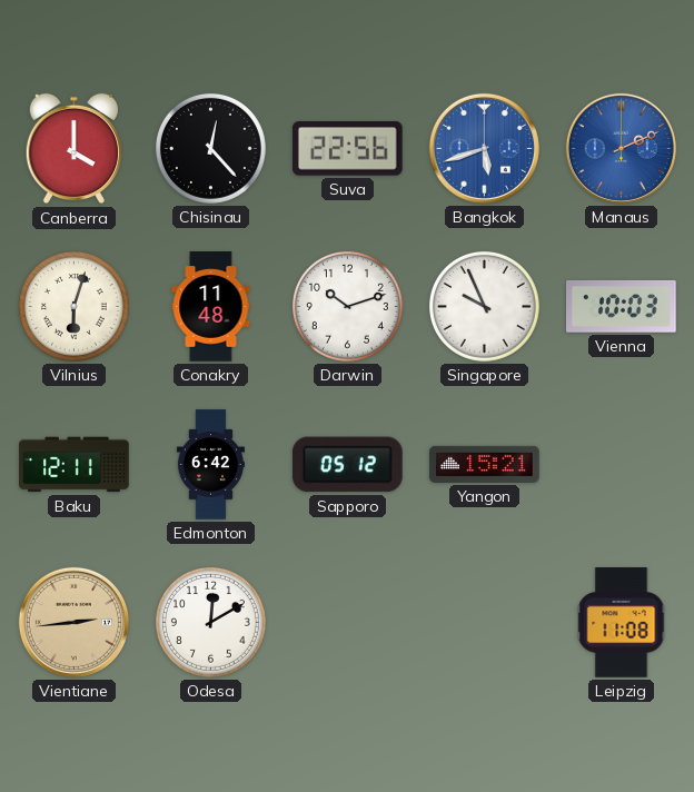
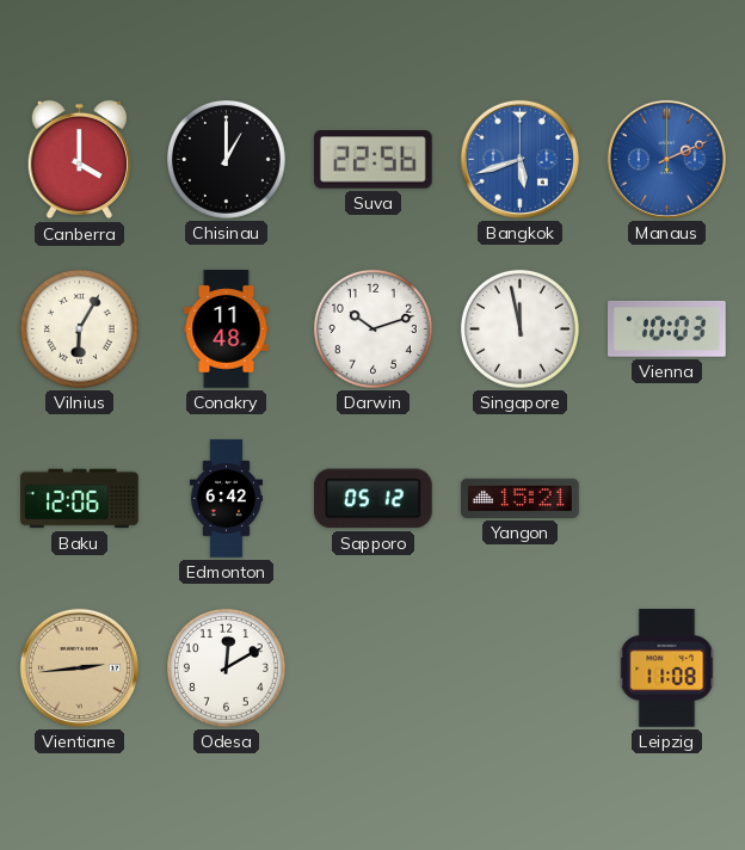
Chisinau: 12:23 -> 1:00 (226, 159)
Vilnius: 6:03 -> 6:05 (79, 328)
Singapore: 9:56 -> 11:58 (519, 328)
Baku: 12:11 -> 12:06 (80, 499)
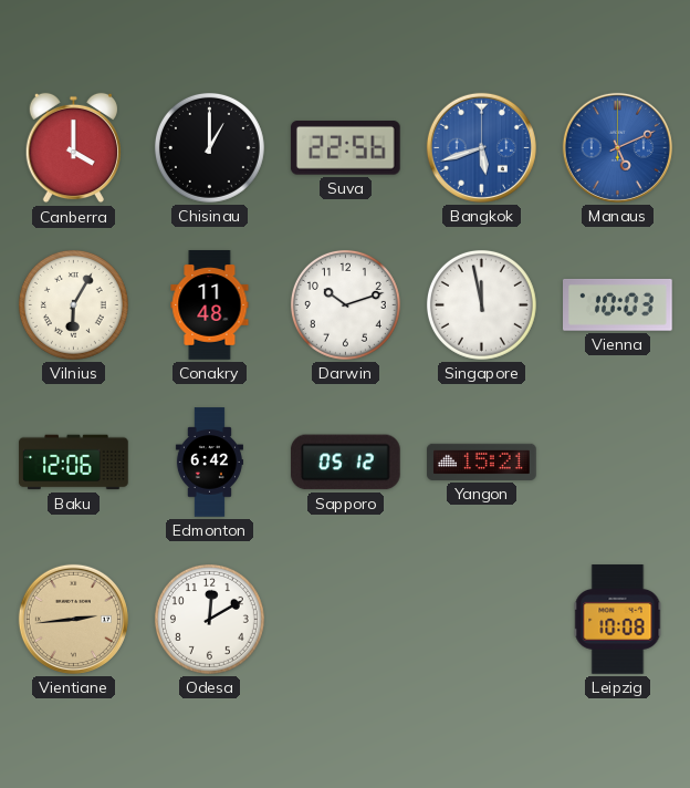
Manaus: 2:11 -> 5:11 (617, 147)
Leipzig: 11:08 -> 10:08 (618, 620)
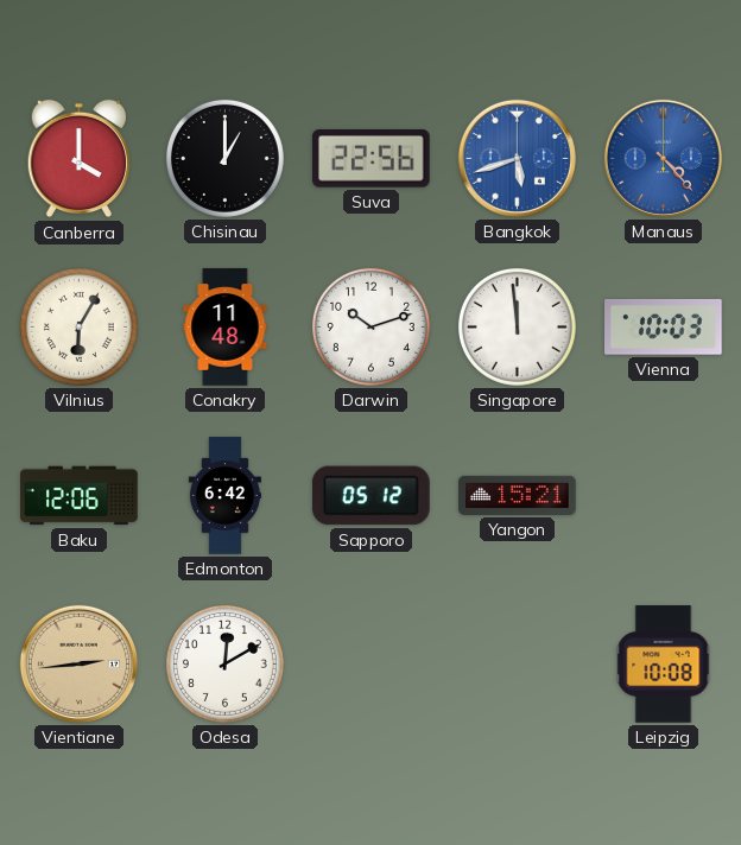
Manaus: 5:11 -> 4:23 (663, 158)
Singapore: 11:58 -> 11:59 (517, 326)
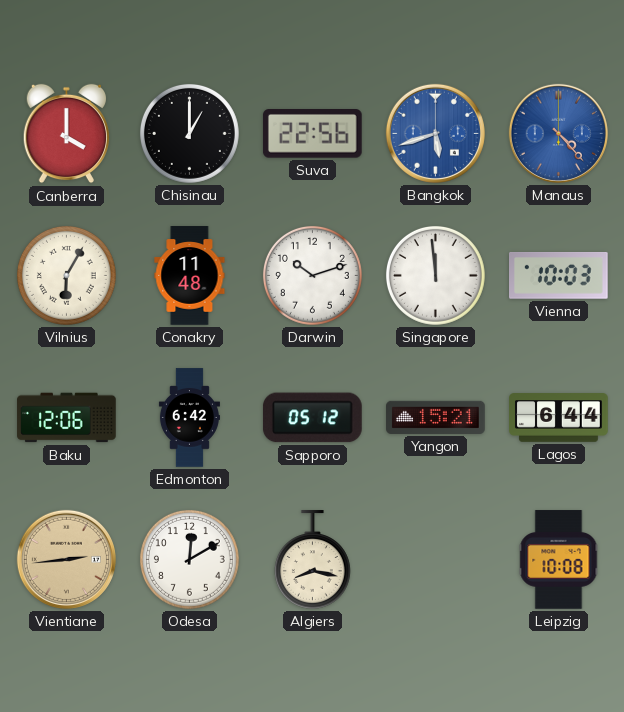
Lagos: none -> 6:44 (559, 418)
Algiers: none -> 8:17 (312, 560)
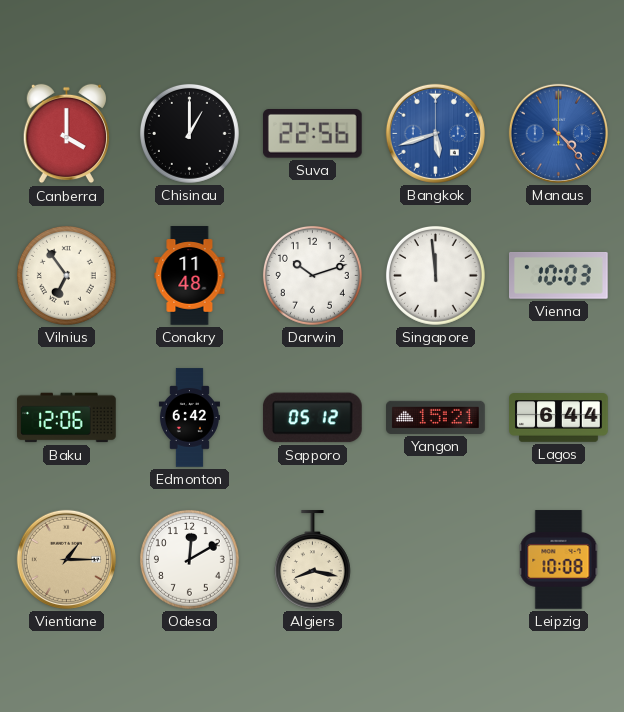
Vilnius: 6:05 -> 6:54 (66, 275)
Vientiane: 2:44 -> 1:15 (66, 559)
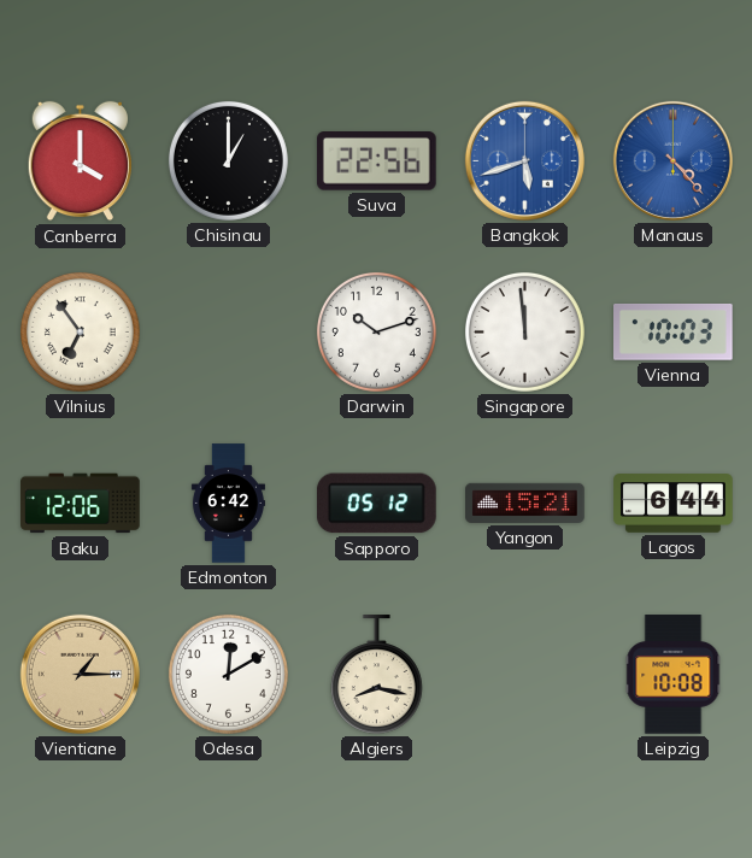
Conakry: 11:48 -> none (190, 276)
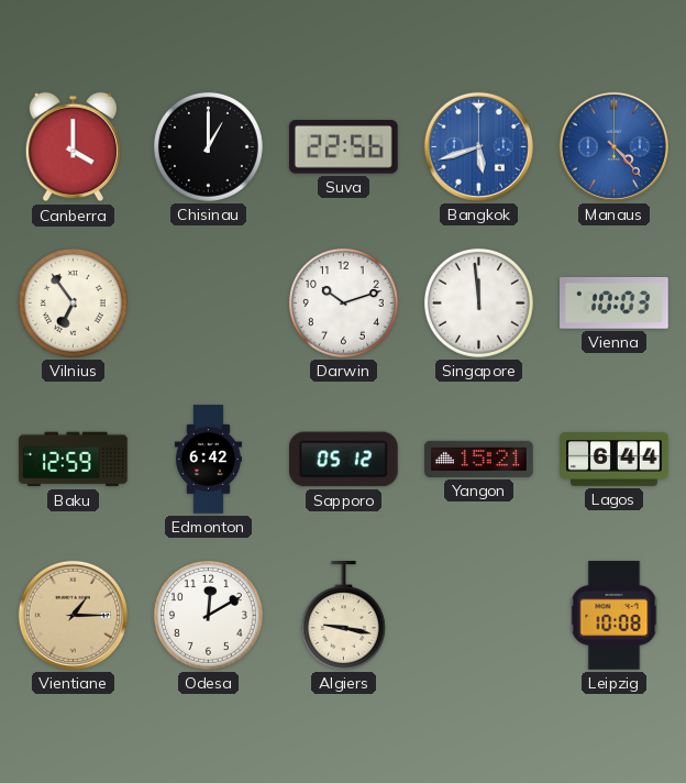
Baku: 12:06 -> 12:59 (74, 460)
Algiers: 8:17 -> 9:17 (343, 616)
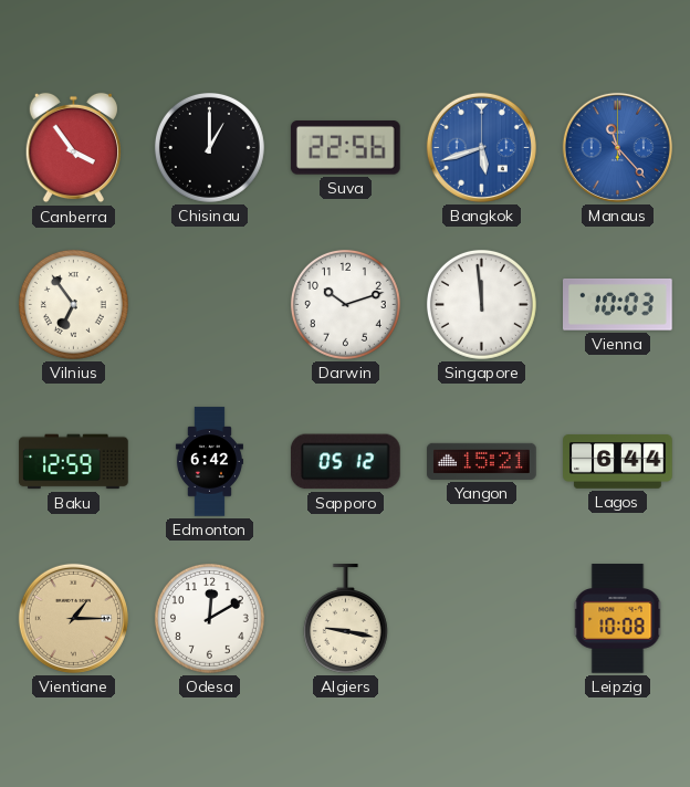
Canberra: 4:00 -> 3:54 (73, 148)
Manaus: 4:23 -> 11:23 (617, 147)
